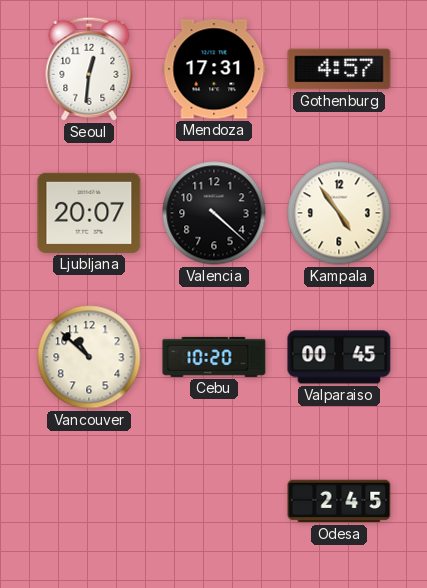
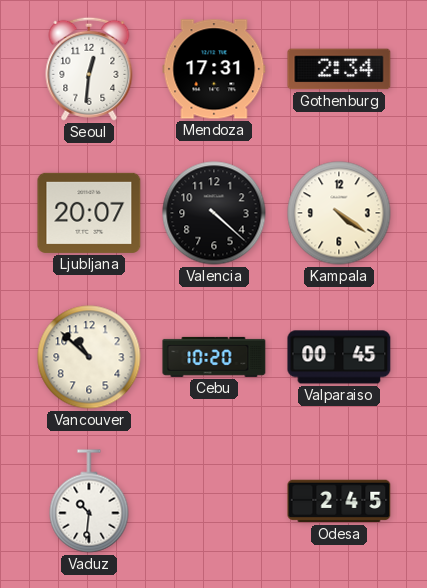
Gothenburg: 4:57 -> 2:34 (339, 69)
Kampala: 4:54 -> 4:21 (339, 213)
Vaduz: none -> 10:31 (89, 501)
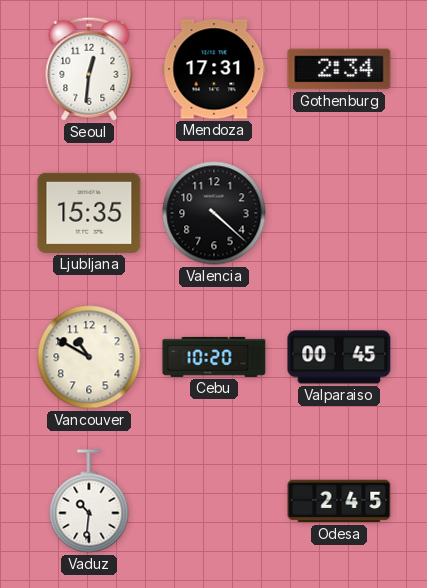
Ljubljana: 20:07 -> 15:35 (89, 213)
Kampala: 4:21 -> none (339, 213)
Vancouver: 10:52 -> 10:50 (89, 357)
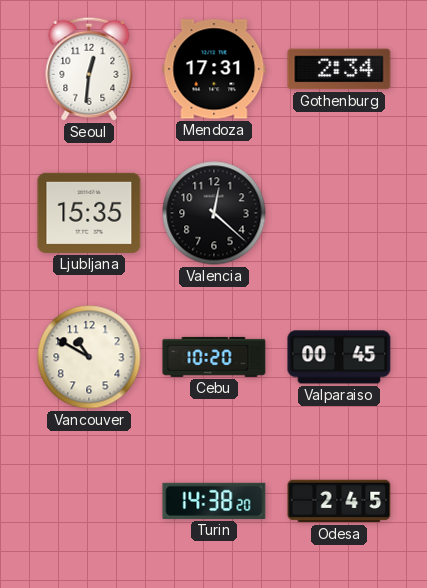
Valencia: 4:22 -> 12:22 (214, 213)
Vaduz: 10:31 -> none (89, 501)
Turin: none -> 14:38 (214, 501)
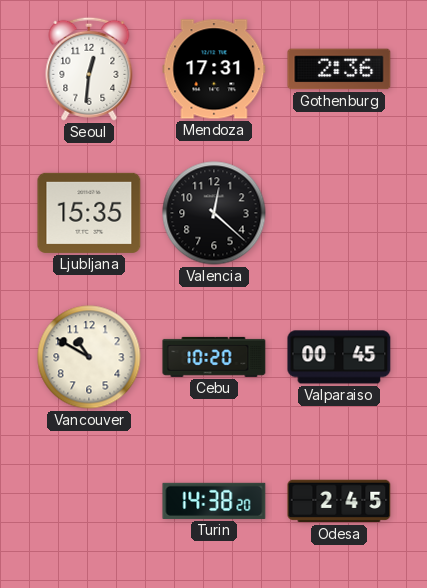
Gothenburg: 2:34 -> 2:36 (339, 69)
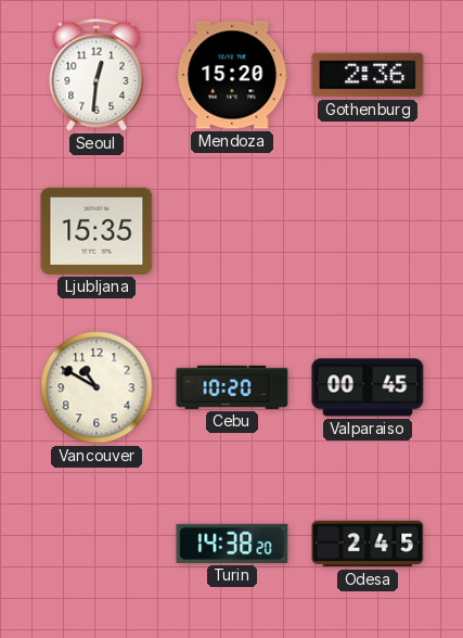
Mendoza: 17:31 -> 15:20 (232, 75)
Valencia: 12:22 -> none (214, 213)
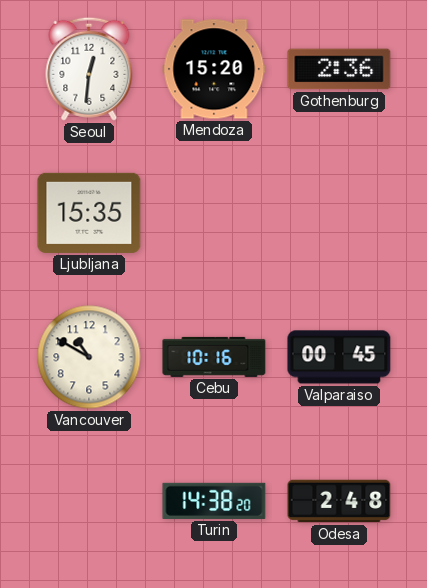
Cebu: 10:20 -> 10:16 (214, 357)
Odesa: 2:45 -> 2:48 (339, 501)
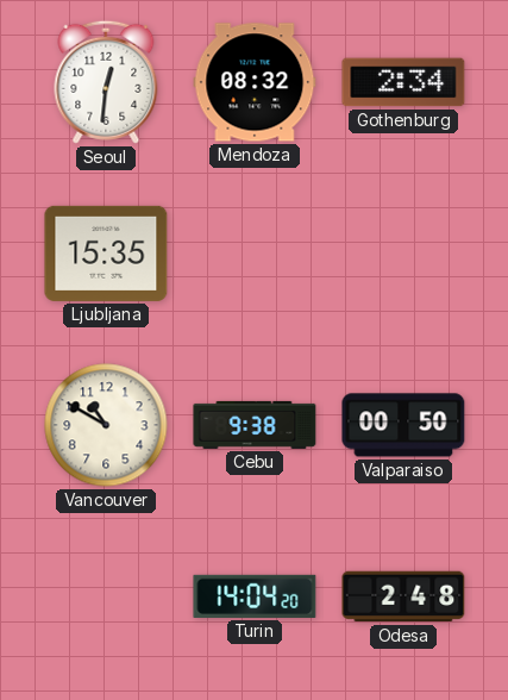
Mendoza: 15:20 -> 08:32 (255, 82)
Gothenburg: 2:36 -> 2:34 (403, 82)
Cebu: 10:16 -> 9:38 (255, 425)
Valparaiso: 00:45 -> 00:50 (403, 425)
Turin: 14:38 -> 14:04 (255, 596)
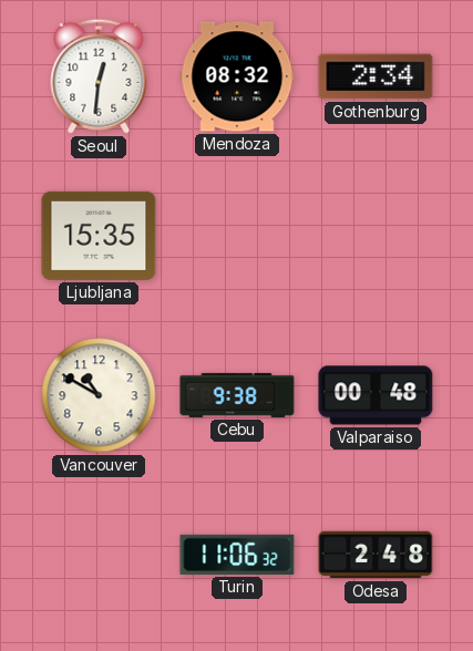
Valparaiso: 00:50 -> 00:48 (376, 395)
Turin: 14:04 -> 11:06 (237, 555)
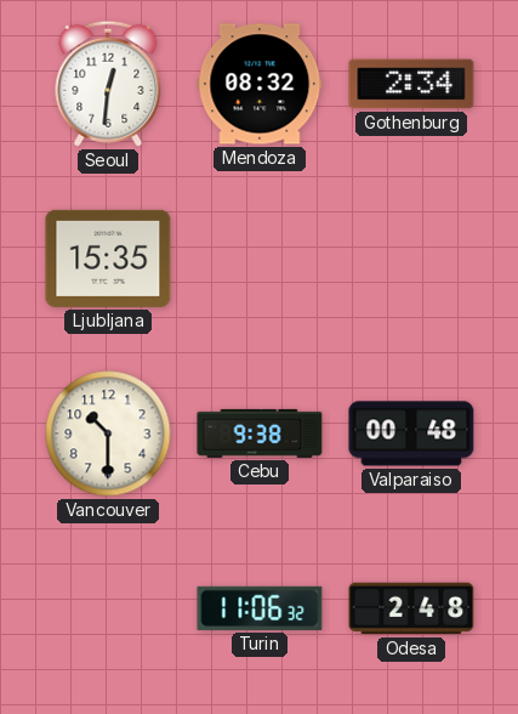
Vancouver: 10:50 -> 10:30 (108, 433)
